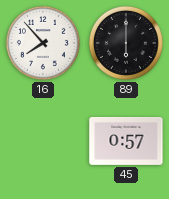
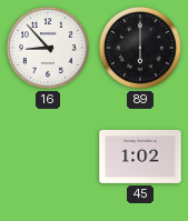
16: 7:53 -> 8:53 (48, 48)
45: 0:57 -> 1:02 (140, 157)
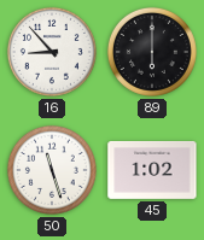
50: none -> 11:27 (52, 170)
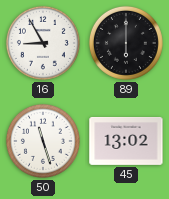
16: 8:53 -> 8:55 (43, 43)
45: 1:02 -> 13:02 (126, 141)
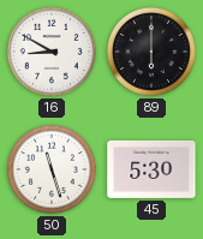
16: 8:55 -> 8:50 (52, 52)
45: 13:02 -> 5:30 (151, 169)
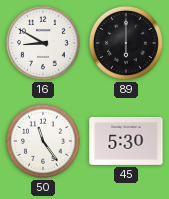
50: 11:27 -> 11:24 (43, 141)
